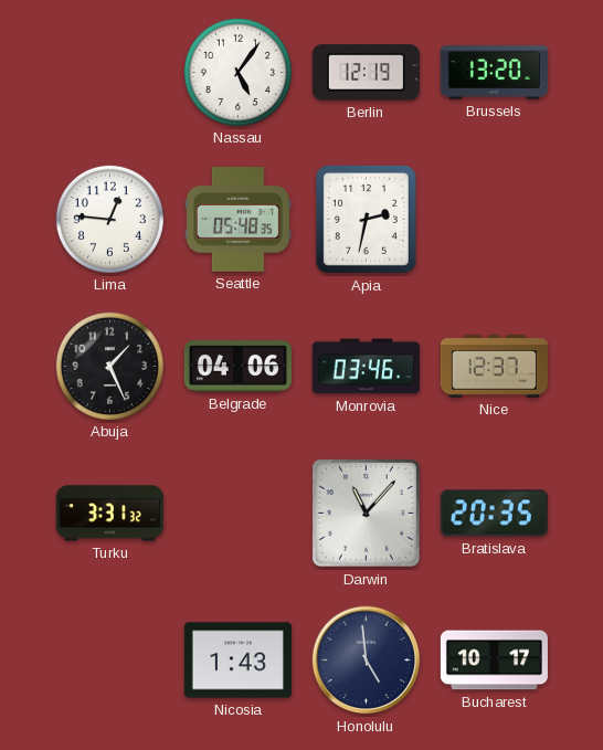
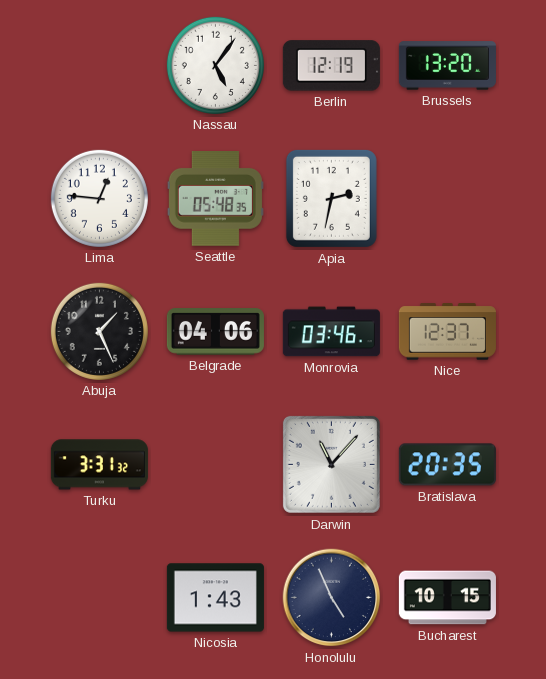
Honolulu: 4:59 -> 4:56 (332, 598)
Bucharest: 10:17 -> 10:15 (447, 598)
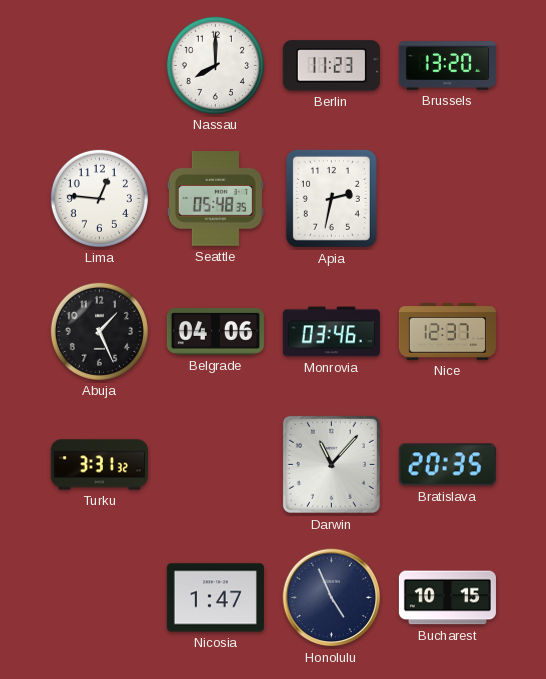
Nassau: 5:06 -> 8:00 (215, 65)
Berlin: 12:19 -> 11:23 (331, 66)
Nicosia: 1:43 -> 1:47 (215, 598)
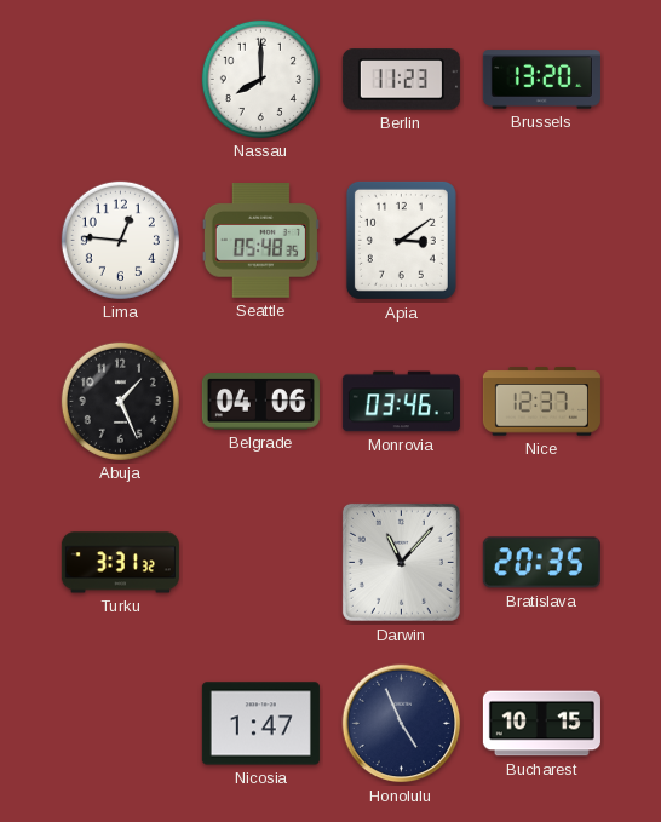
Apia: 2:32 -> 3:09 (401, 240)
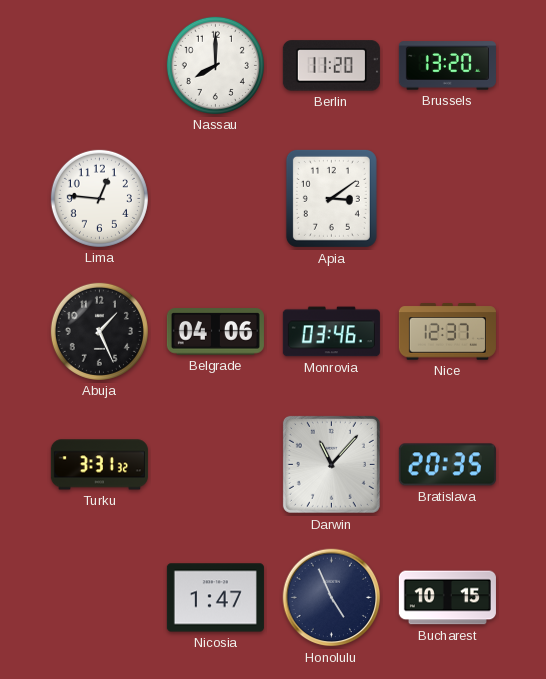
Berlin: 11:23 -> 11:20 (331, 66)
Seattle: 05:48 -> none (260, 241)
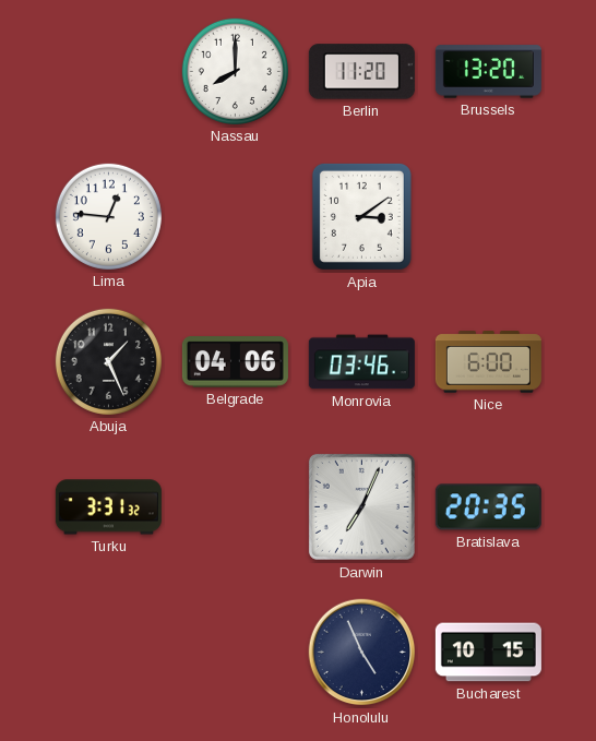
Nice: 12:37 -> 6:00 (488, 362)
Darwin: 11:07 -> 7:04 (361, 506)
Nicosia: 1:47 -> none (215, 598)
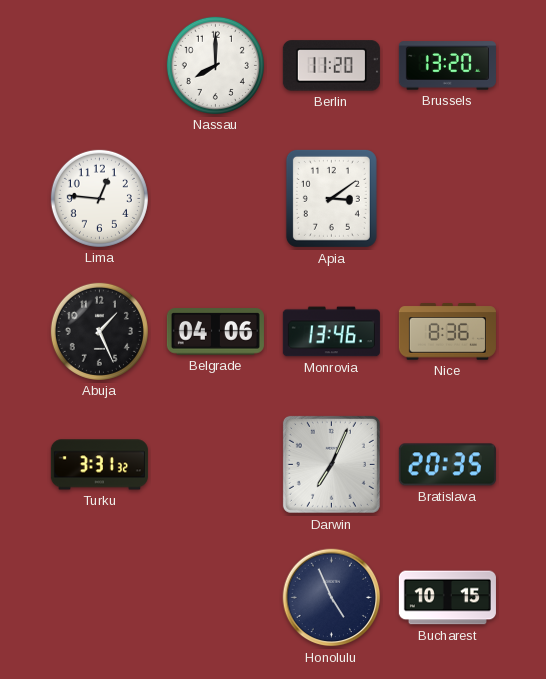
Monrovia: 03:46 -> 13:46 (331, 332)
Nice: 6:00 -> 8:36 (447, 332)
